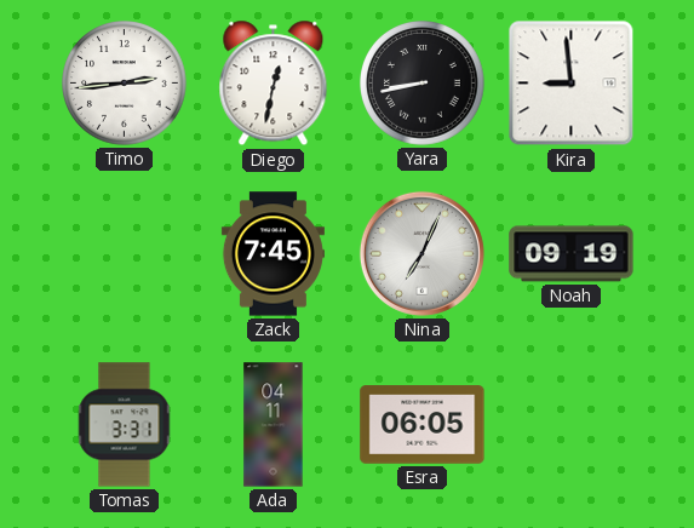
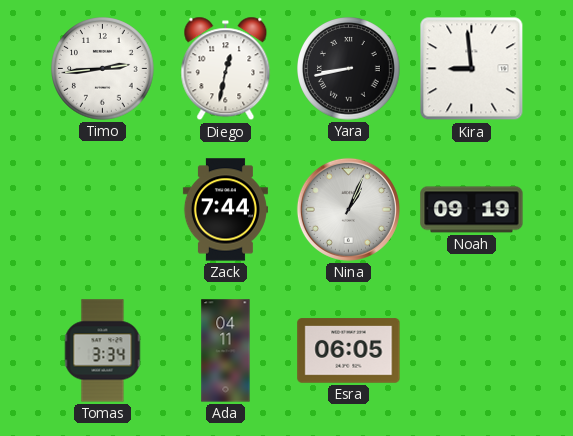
Zack: 7:45 -> 7:44 (225, 210)
Nina: 7:04 -> 1:04 (348, 209)
Tomas: 3:31 -> 3:34 (103, 351)
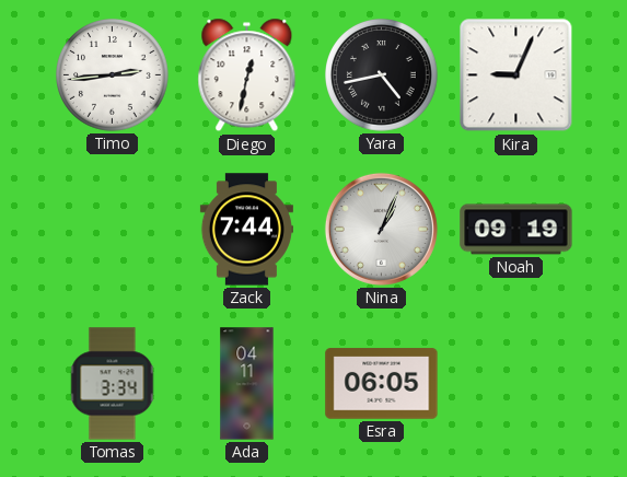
Yara: 8:43 -> 4:43 (382, 75)
Kira: 8:59 -> 9:04 (516, 75)
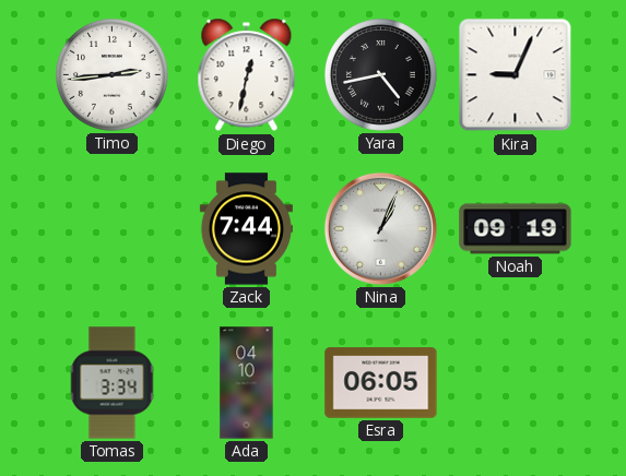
Ada: 04:11 -> 04:10 (247, 383)
